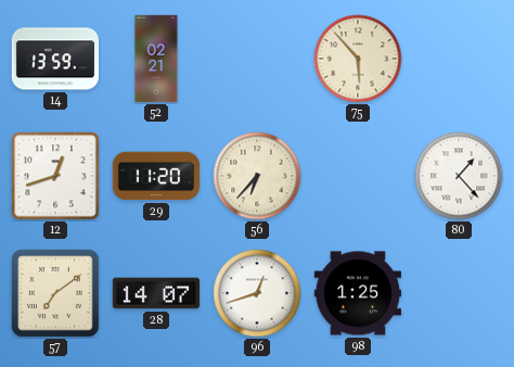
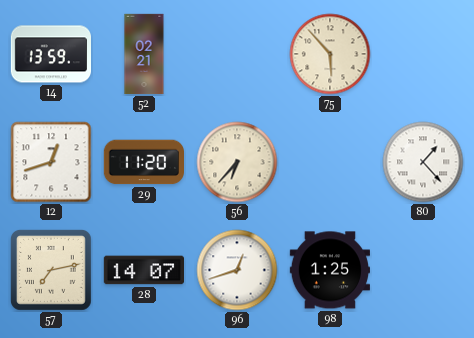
57: 7:09 -> 7:13 (51, 270)
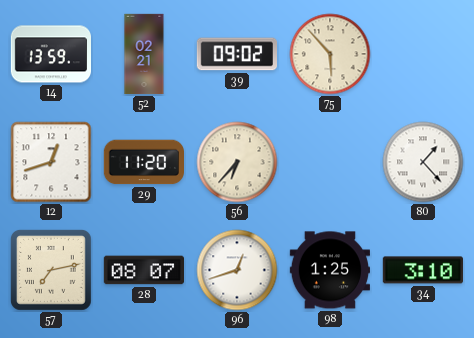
39: none -> 09:02 (236, 54)
28: 14:07 -> 08:07 (143, 270)
34: none -> 3:10 (423, 270)
